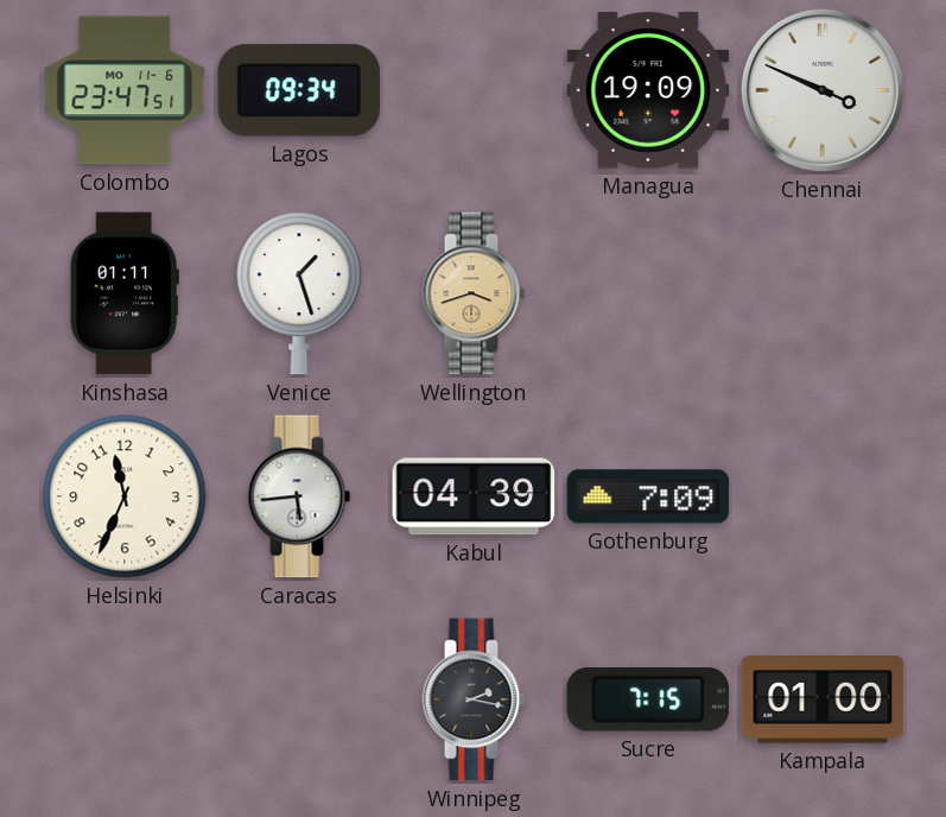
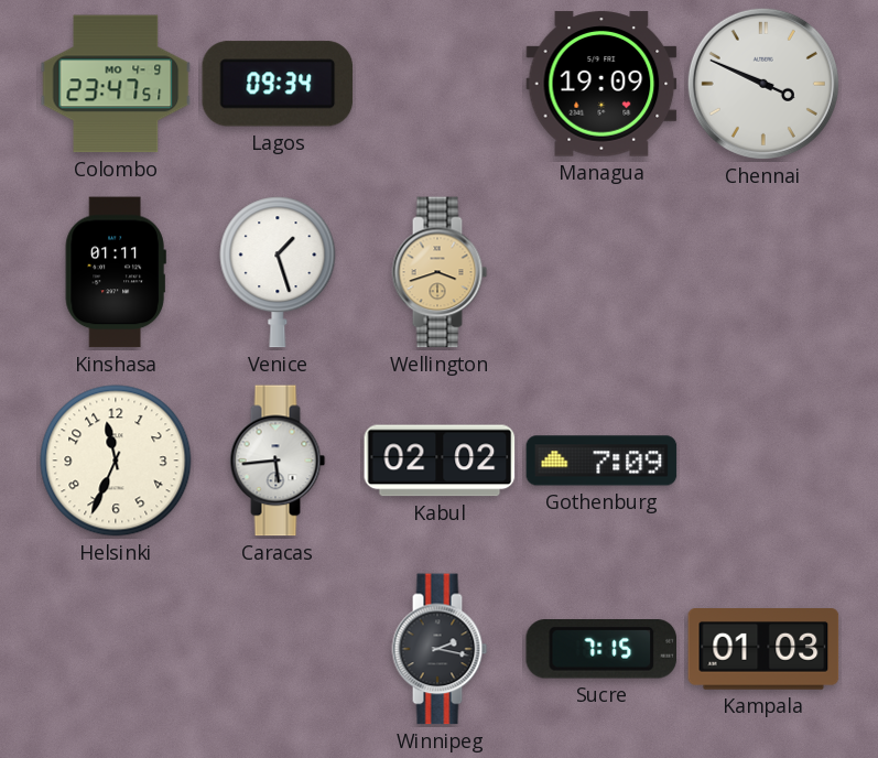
Colombo date: MO 11-6 -> MO 4-9 (116, 84)
Kabul: 04:39 -> 02:02 (440, 461)
Kampala: 01:00 -> 01:03 (763, 650)
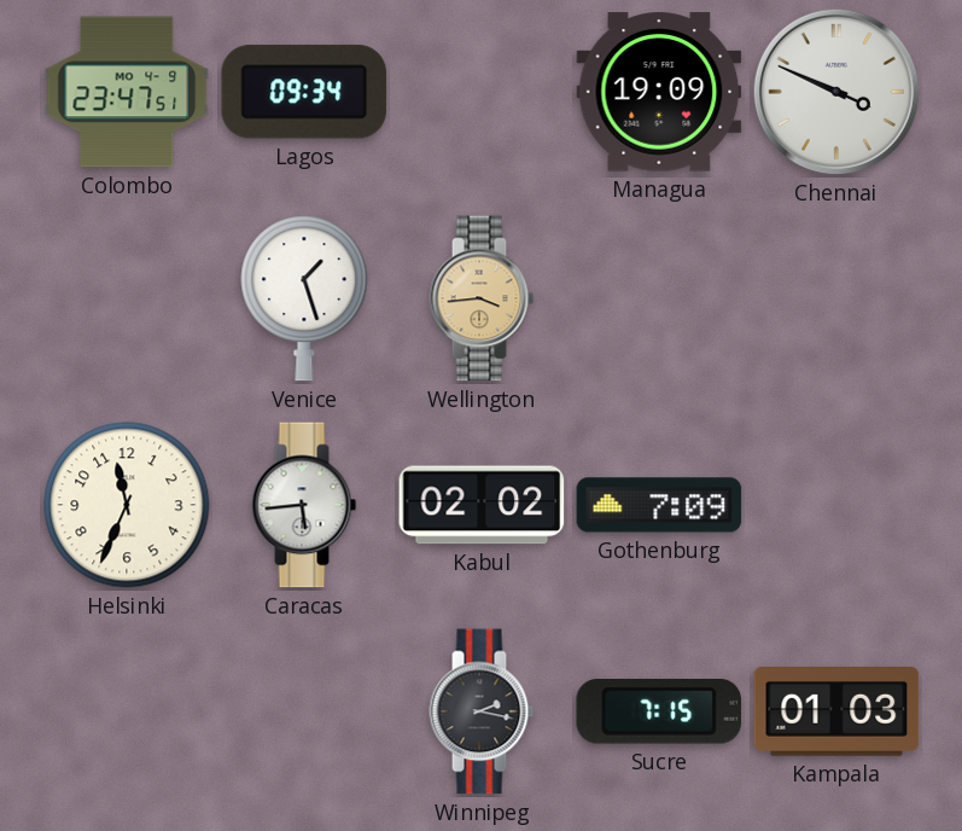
Kinshasa: 01:11 -> none (116, 272)
Wellington: 3:42 -> 3:44 (482, 298)
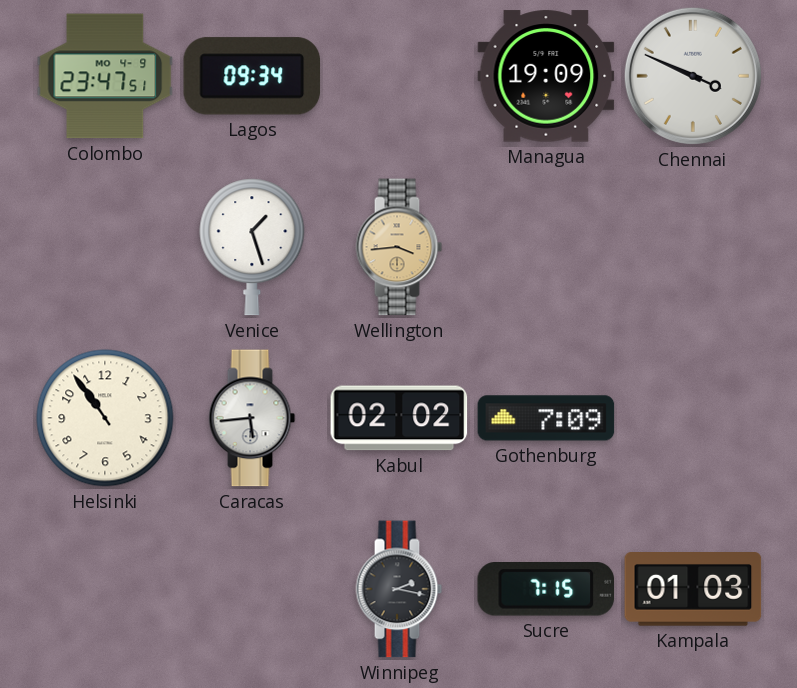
Helsinki: 11:34 -> 10:54 (105, 418)
